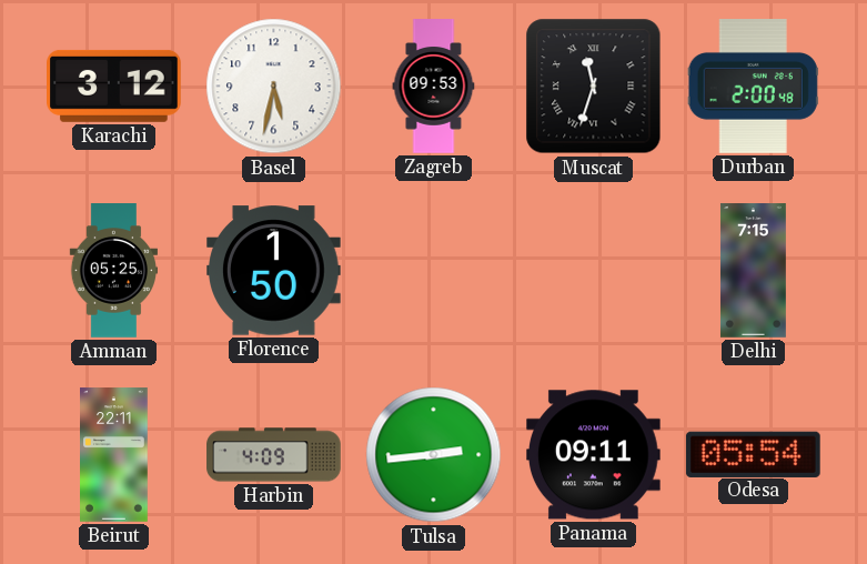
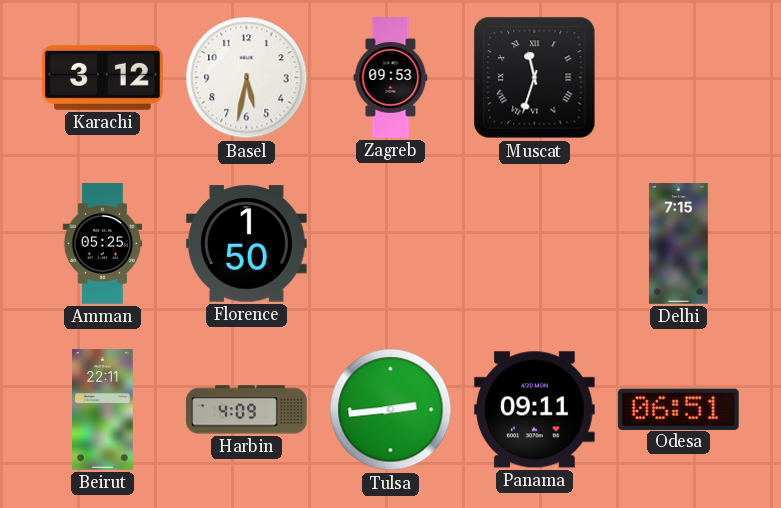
Durban: 2:00 -> none (753, 87)
Odesa: 05:54 -> 06:51 (678, 409)
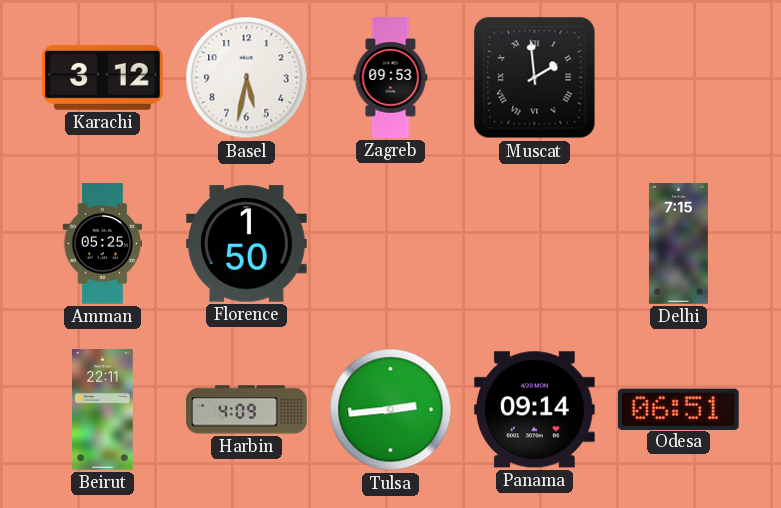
Muscat: 11:33 -> 1:59 (535, 78)
Panama: 09:11 -> 09:14 (535, 410)
